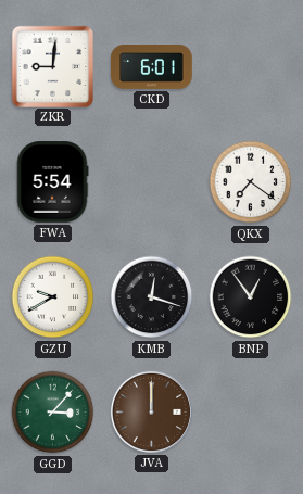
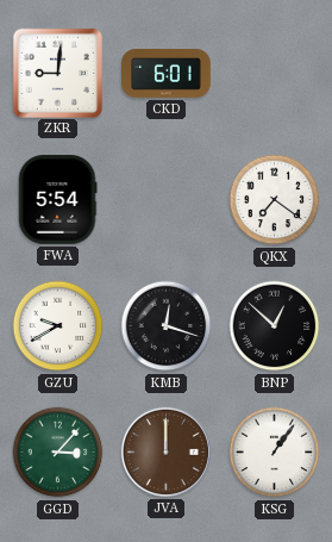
BNP: 12:54 -> 12:52 (275, 326)
KSG: none -> 1:06 (275, 453)
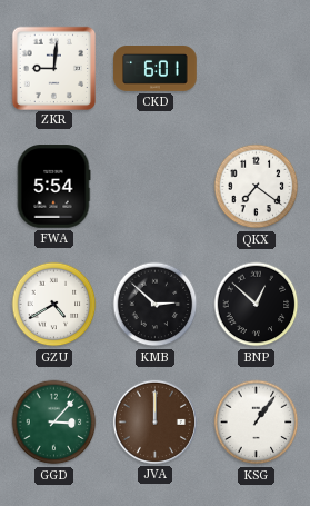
GZU: 9:40 -> 4:40 (54, 305)
KMB: 12:18 -> 2:52 (156, 305)
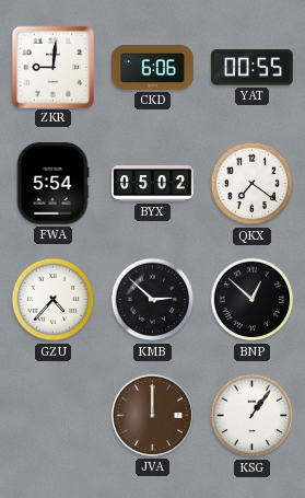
CKD: 6:01 -> 6:06 (153, 68)
YAT: none -> 00:55 (253, 68)
BYX: none -> 05:02 (153, 184)
GZU: 4:40 -> 4:37 (54, 300)
GGD: 3:07 -> none (54, 423)
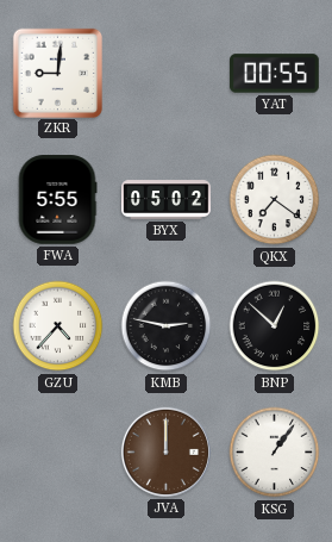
CKD: 6:06 -> none (153, 68)
FWA: 5:54 -> 5:55 (57, 200)
KMB: 2:52 -> 2:47 (167, 326)
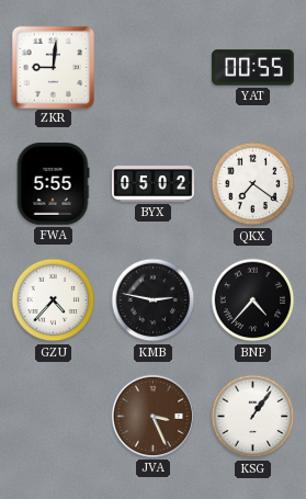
BNP: 12:52 -> 4:37 (253, 300)
JVA: 12:00 -> 3:26 (152, 416)
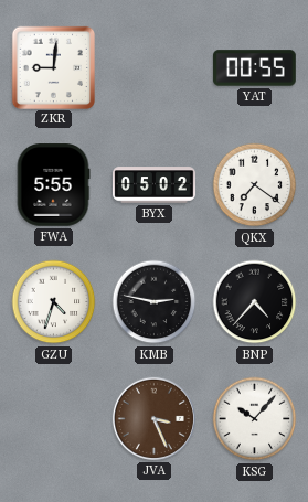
GZU: 4:37 -> 4:33 (54, 302)
KSG: 1:06 -> 10:07 (255, 419)
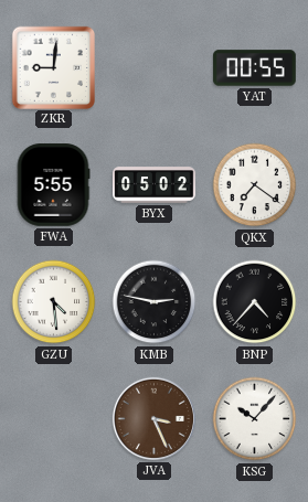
GZU: 4:33 -> 4:29 (54, 302)
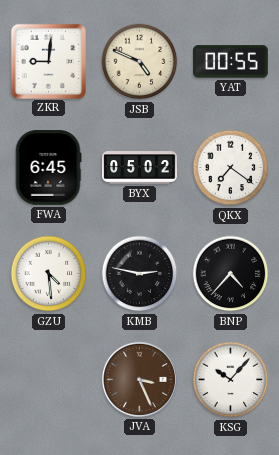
JSB: none -> 4:49 (140, 62)
FWA: 5:55 -> 6:45 (48, 168)
